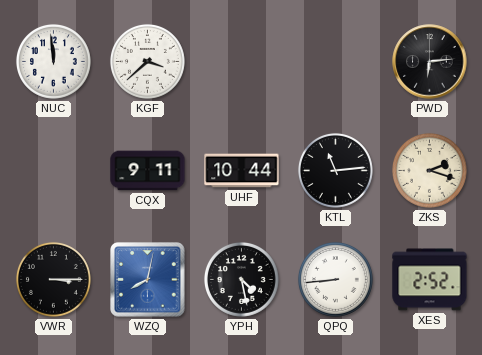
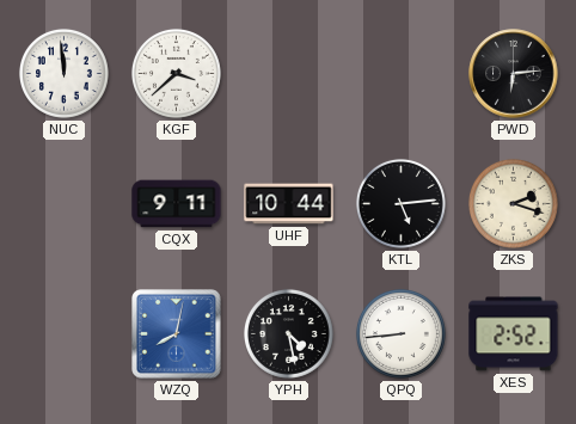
KTL: 11:14 -> 5:14 (400, 203)
VWR: 3:15 -> none (53, 279)
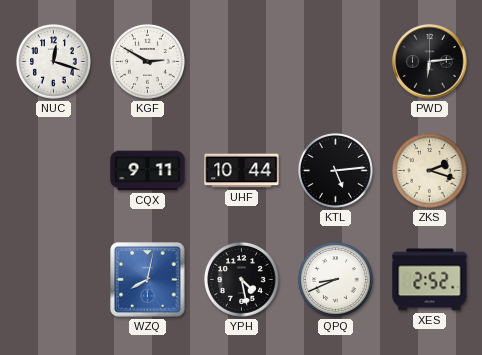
NUC: 11:59 -> 12:18 (53, 61)
KGF: 3:38 -> 2:50 (147, 61)
QPQ: 8:44 -> 8:41 (335, 279)
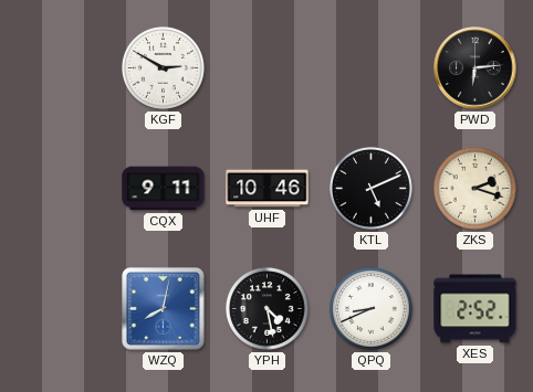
NUC: 12:18 -> none (53, 61)
UHF: 10:44 -> 10:46 (268, 189)
KTL: 5:14 -> 5:11 (370, 188)
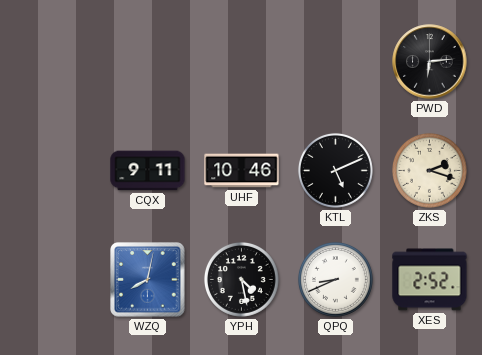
KGF: 2:50 -> none (163, 67)
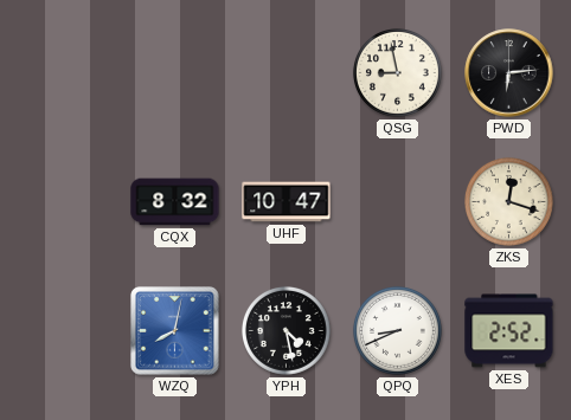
QSG: none -> 8:58 (397, 72)
CQX: 9:11 -> 8:32 (175, 202)
UHF: 10:46 -> 10:47 (287, 202)
KTL: 5:11 -> none (335, 170)
ZKS: 2:18 -> 12:18 (508, 201)
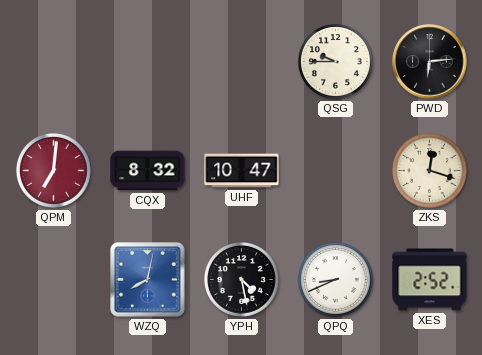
QSG: 8:58 -> 9:45 (335, 61)
QPM: none -> 7:01 (53, 170)
